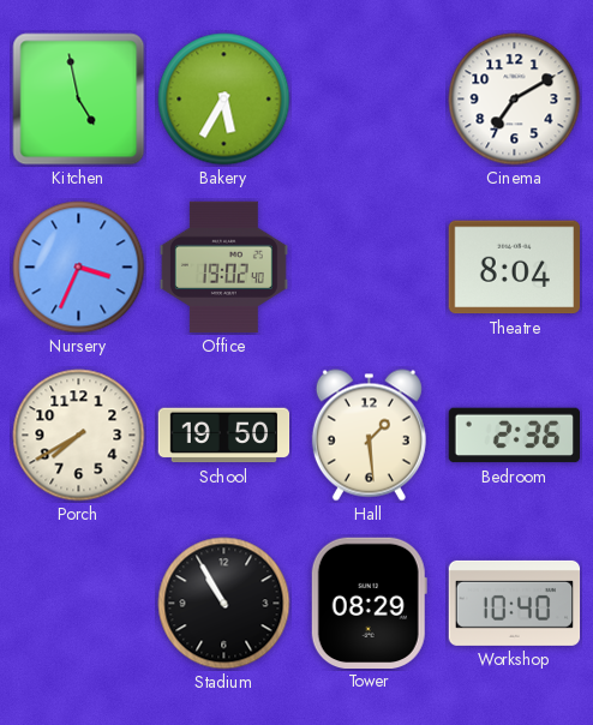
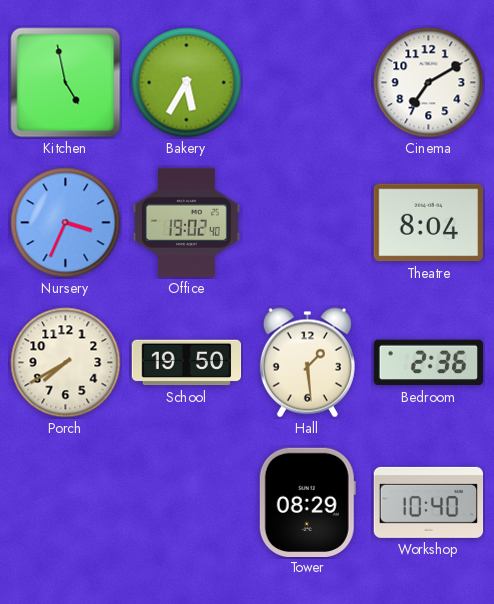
Stadium: 10:55 -> none (224, 604)
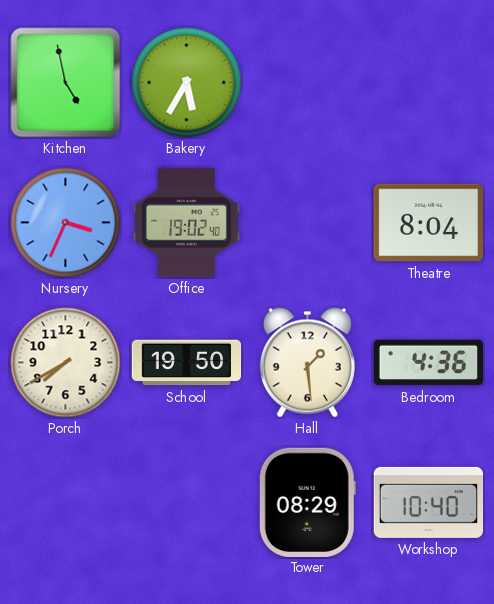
Cinema: 7:10 -> none (429, 83)
Bedroom: 2:36 -> 4:36 (428, 363)
